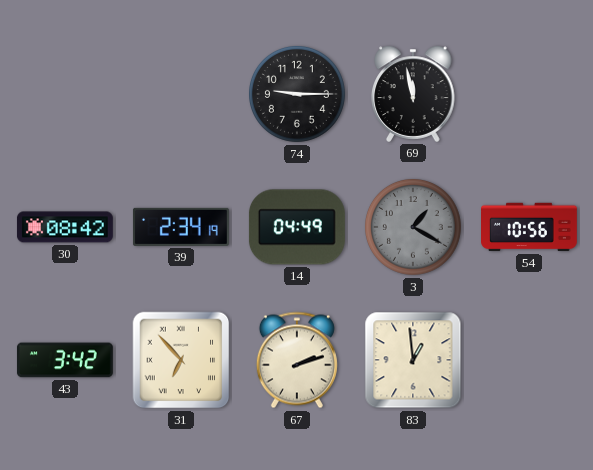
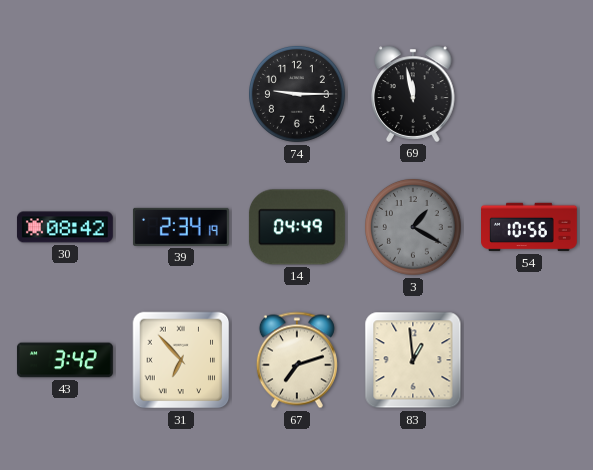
67: 2:12 -> 7:12 (297, 360)
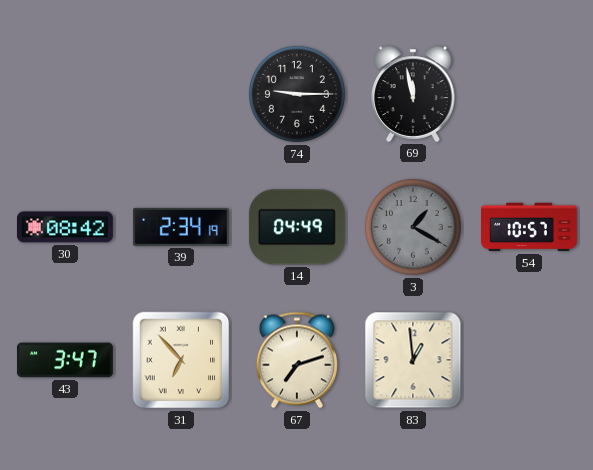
54: 10:56 -> 10:57 (530, 227)
43: 3:42 -> 3:47 (65, 360)
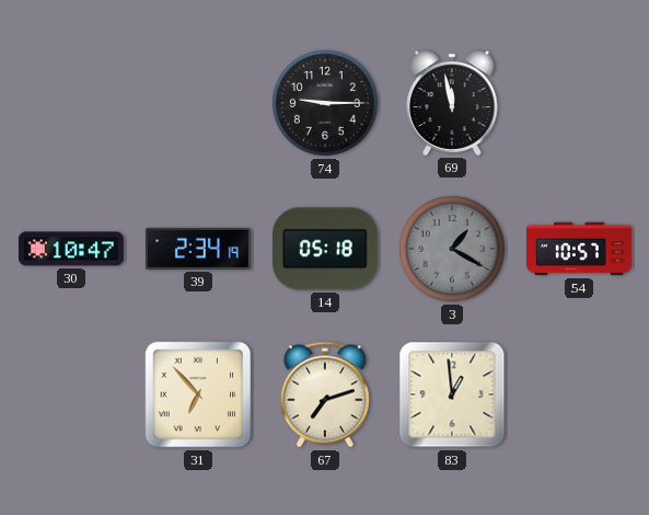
30: 08:42 -> 10:47 (71, 249)
14: 04:49 -> 05:18 (325, 249)
43: 3:47 -> none (65, 360)
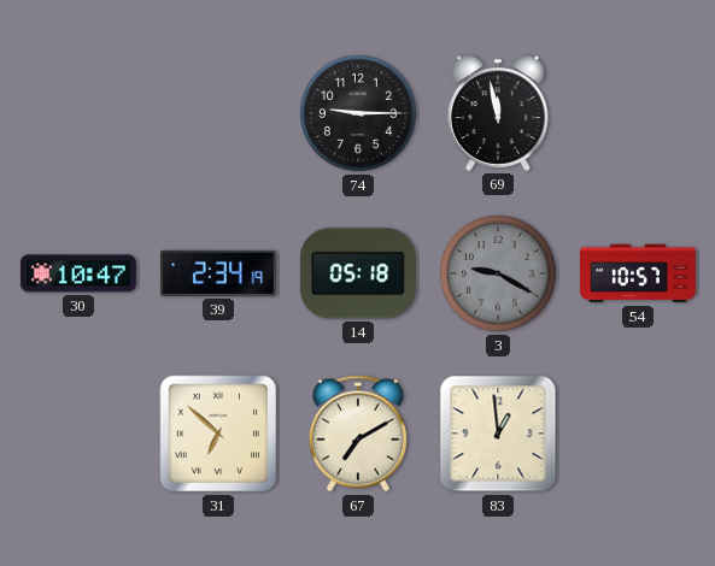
3: 1:20 -> 9:20 (499, 275)
31: 6:53 -> 6:52 (218, 434)
67: 7:12 -> 7:10 (358, 434)
